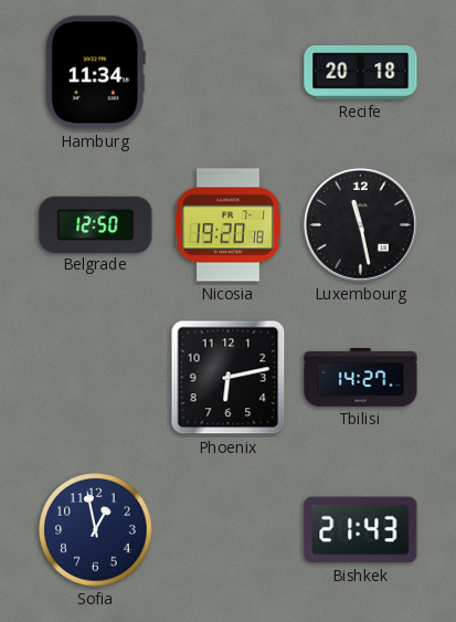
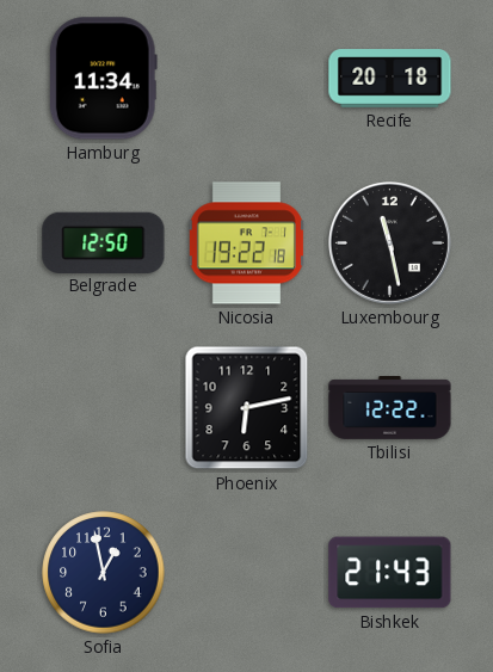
Nicosia: 19:20 -> 19:22 (246, 243)
Tbilisi: 14:27 -> 12:22 (390, 408)
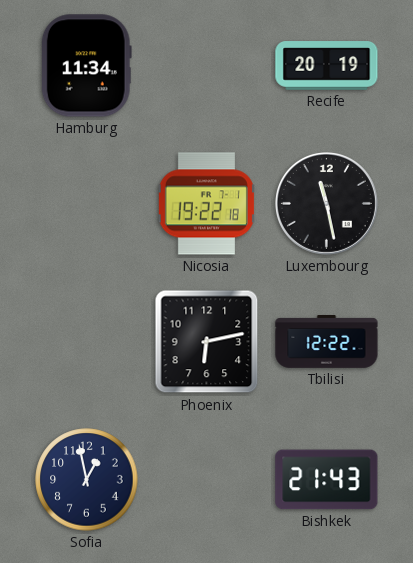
Recife: 20:18 -> 20:19 (327, 66)
Belgrade: 12:50 -> none (104, 242)
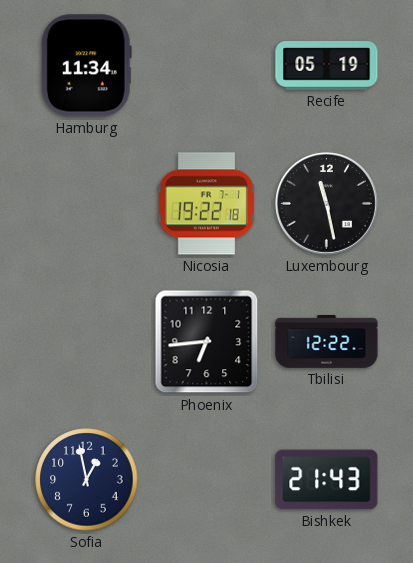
Recife: 20:19 -> 05:19 (327, 66)
Phoenix: 6:13 -> 6:44 (207, 342)
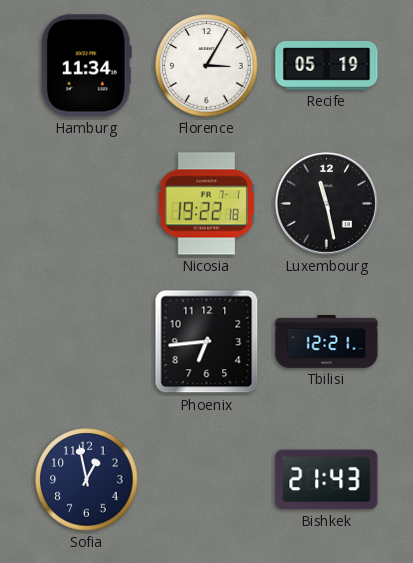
Florence: none -> 3:05 (207, 66)
Tbilisi: 12:22 -> 12:21 (327, 342)
